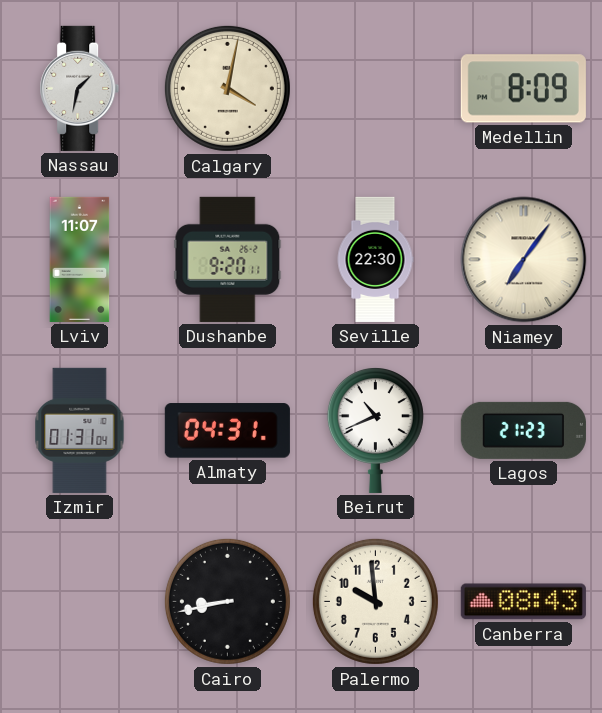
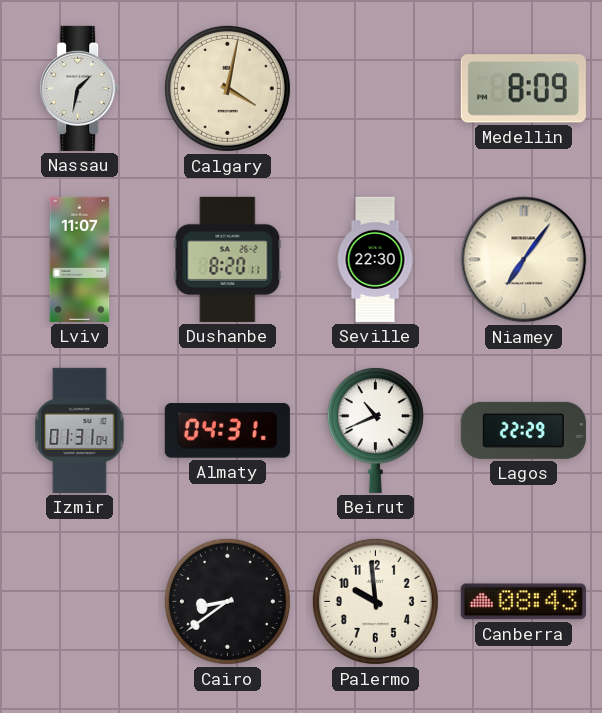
Dushanbe: 9:20 -> 8:20 (228, 259)
Lagos: 21:23 -> 22:29 (523, 430)
Cairo: 8:43 -> 8:39 (227, 601)
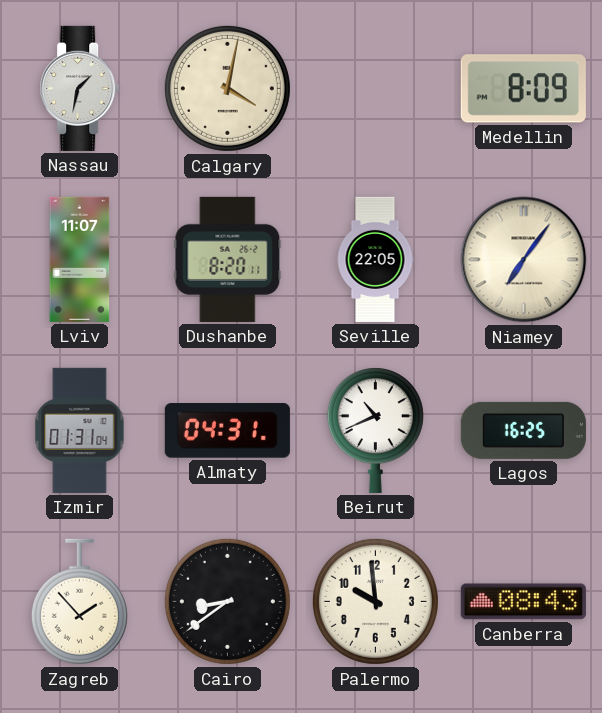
Seville: 22:30 -> 22:05 (375, 259)
Lagos: 22:29 -> 16:25 (523, 430)
Zagreb: none -> 1:53 (79, 602)
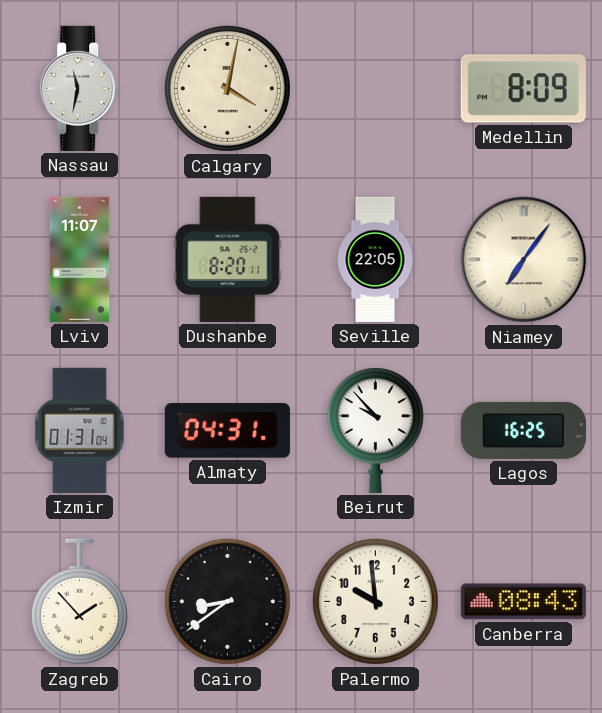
Nassau: 1:32 -> 11:32 (80, 88)
Beirut: 10:41 -> 9:53 (375, 431)
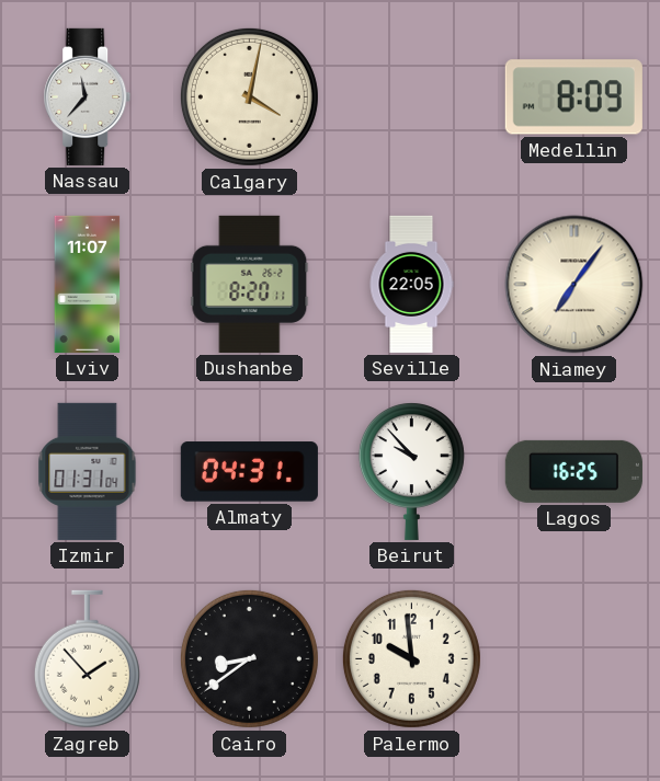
Nassau: 11:32 -> 11:37 (88, 96)
Canberra: 08:43 -> none (523, 602)
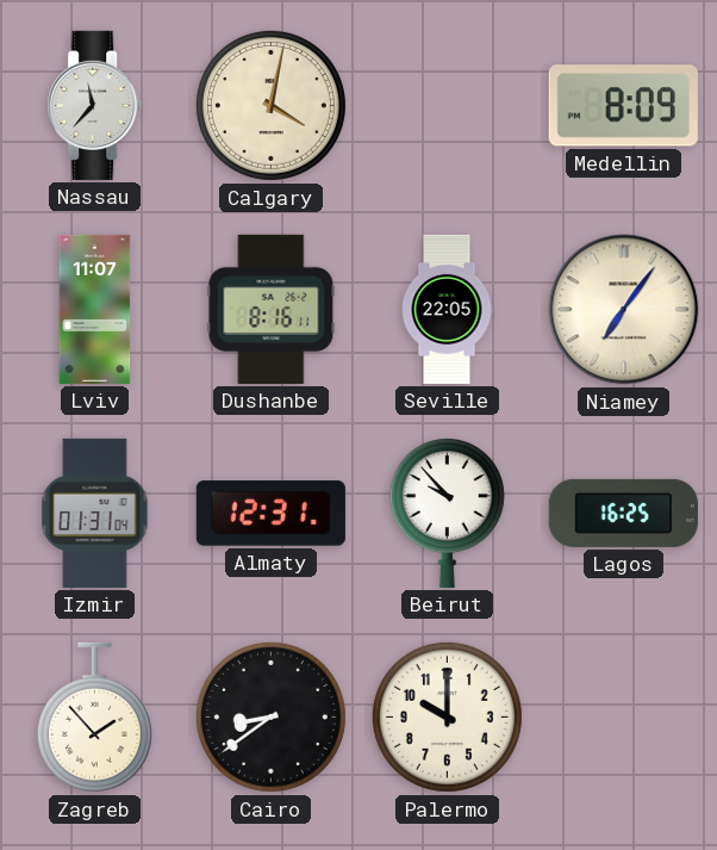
Dushanbe: 8:20 -> 8:16 (272, 309)
Almaty: 04:31 -> 12:31 (270, 514)
Palermo: 9:59 -> 10:00 (447, 716)
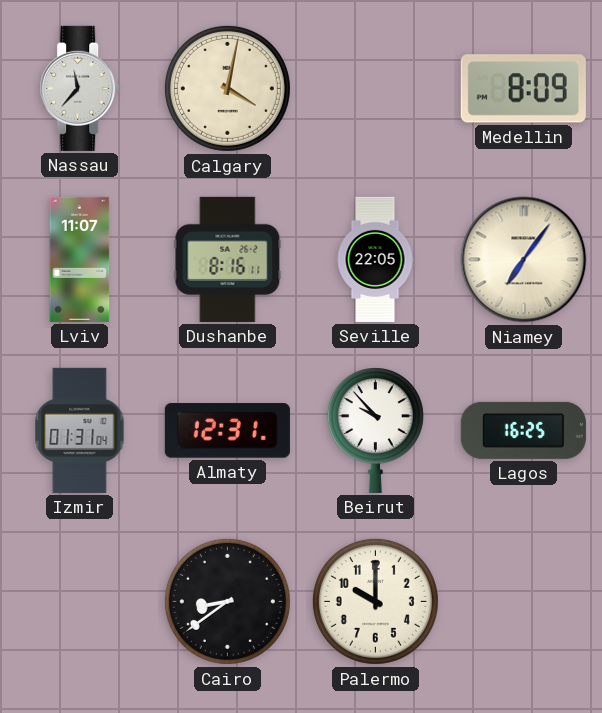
Zagreb: 1:53 -> none (94, 718)
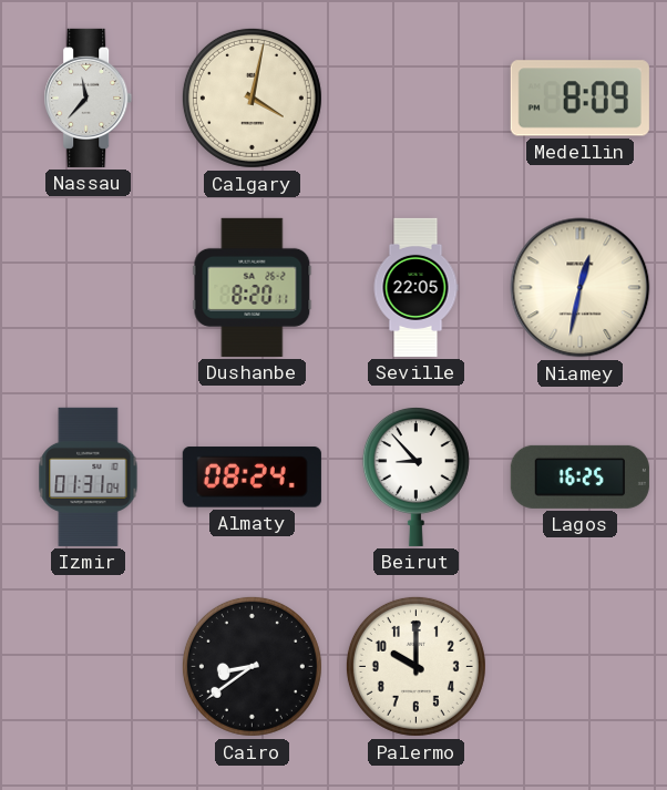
Lviv: 11:07 -> none (80, 259)
Dushanbe: 8:16 -> 8:20 (253, 287)
Niamey: 7:06 -> 12:32 (581, 288)
Almaty: 12:31 -> 08:24 (252, 478)
Beirut: 9:53 -> 8:53 (415, 478)
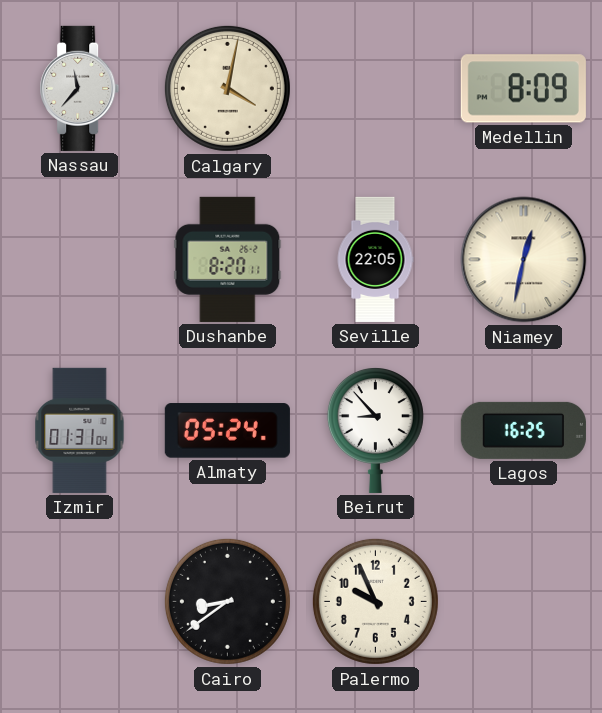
Almaty: 08:24 -> 05:24 (227, 431)
Palermo: 10:00 -> 9:56 (375, 601)
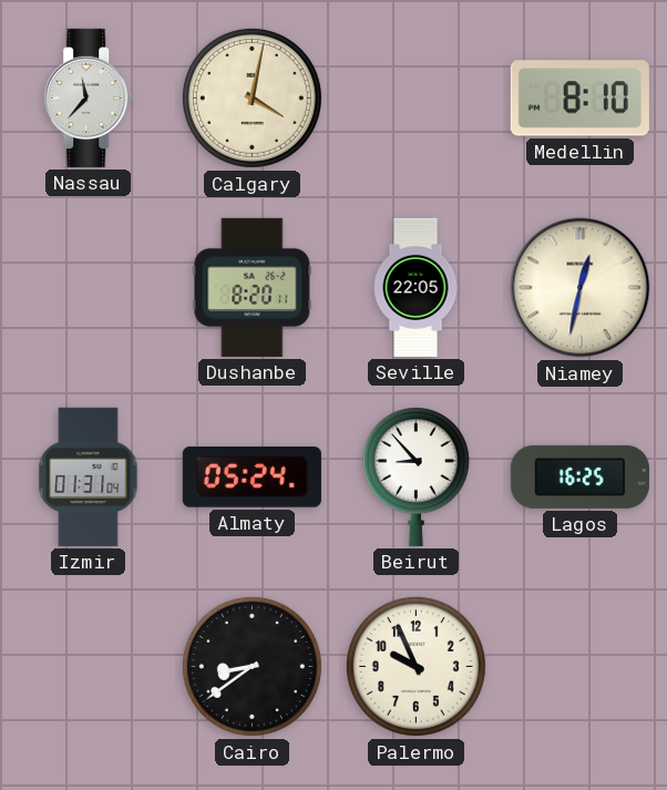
Medellin: 8:09 -> 8:10 (579, 99)
